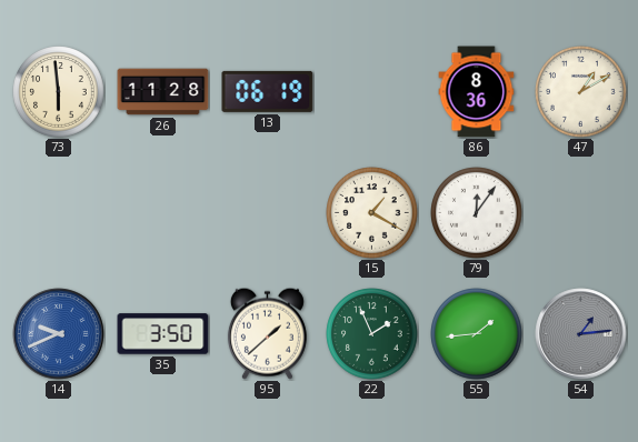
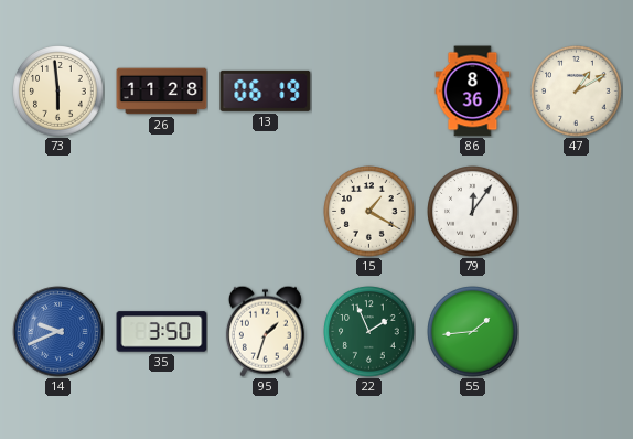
95: 1:38 -> 1:33 (265, 331)
54: 1:14 -> none (581, 334)
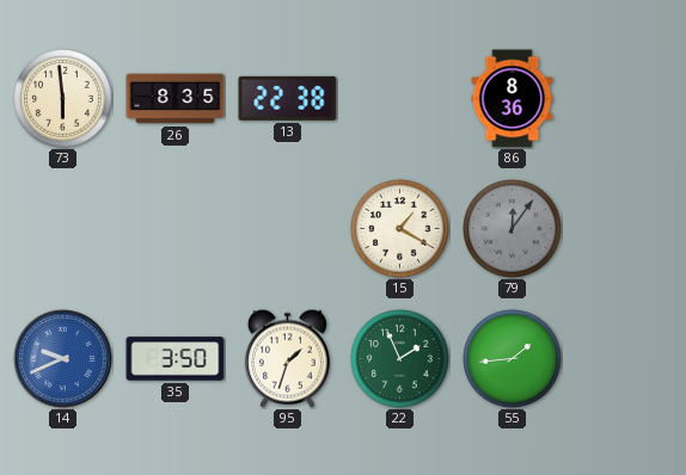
26: 11:28 -> 8:35 (176, 99)
13: 06:19 -> 22:38 (288, 98)
47: 1:10 -> none (577, 92)
79 dial: white -> grey (513, 229)
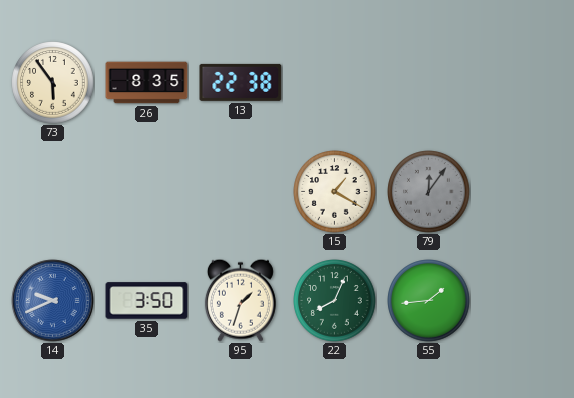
73: 5:59 -> 5:54 (53, 83)
86: 8:36 -> none (513, 99)
22: 1:56 -> 8:04 (335, 301)
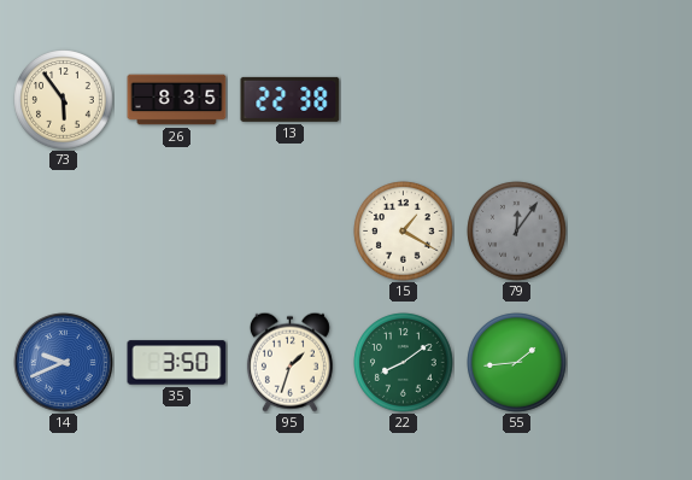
22: 8:04 -> 8:09 (404, 363)
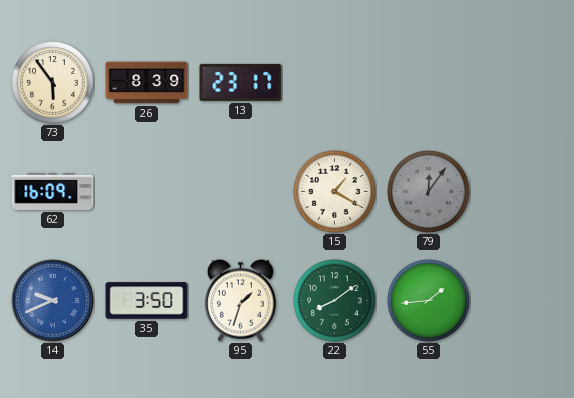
26: 8:35 -> 8:39 (147, 83)
13: 22:38 -> 23:17 (241, 82)
62: none -> 16:09 (53, 191)
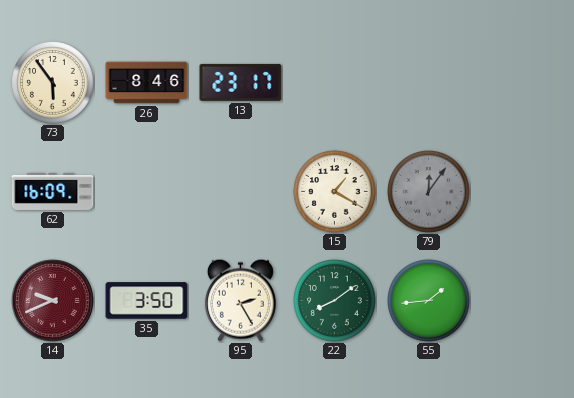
26: 8:39 -> 8:46 (147, 83)
14 dial: blue -> burgundy (53, 301)
95: 1:33 -> 2:25 (240, 300)
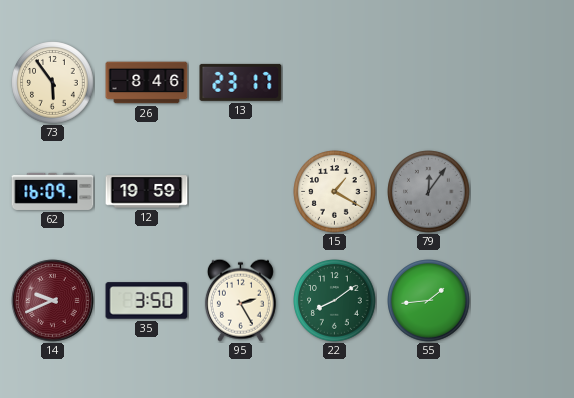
12: none -> 19:59 (147, 192)
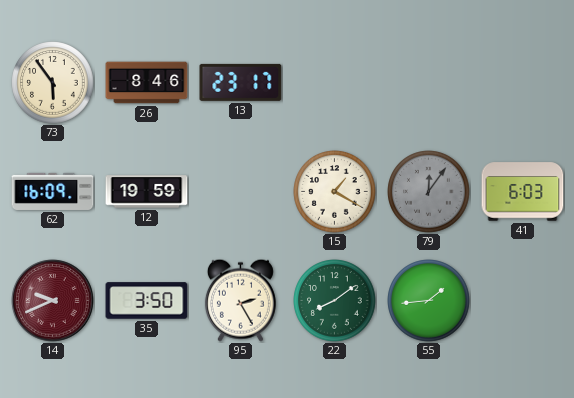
41: none -> 6:03 (523, 192)
